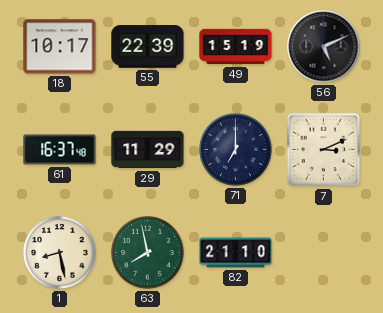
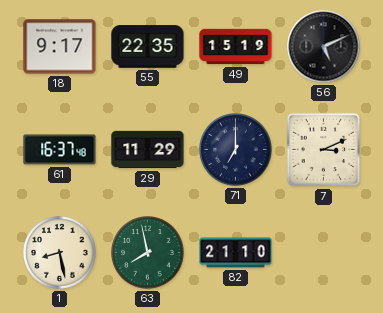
18: 10:17 -> 9:17 (60, 47)
55: 22:39 -> 22:35 (148, 47)
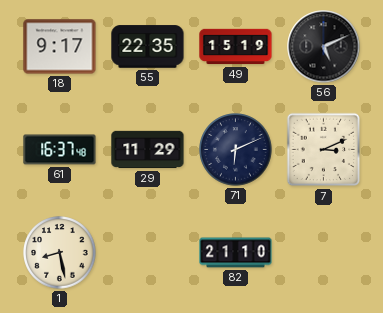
71: 7:00 -> 6:11 (236, 150)
63: 7:58 -> none (148, 253)
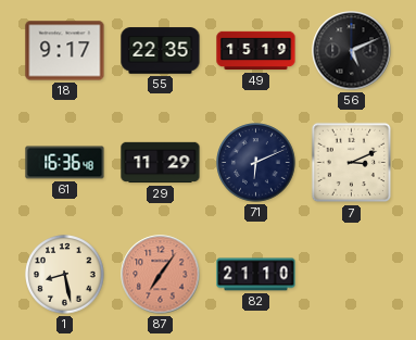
61: 16:37 -> 16:36 (65, 163)
87: none -> 7:06 (161, 275)
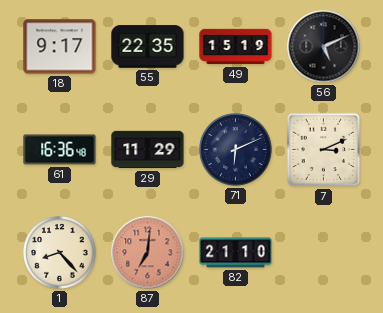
1: 8:28 -> 8:23 (60, 253)
87: 7:06 -> 7:01 (148, 253)
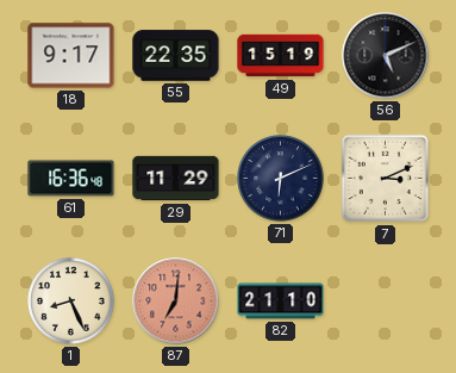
1: 8:23 -> 8:26 (71, 301)
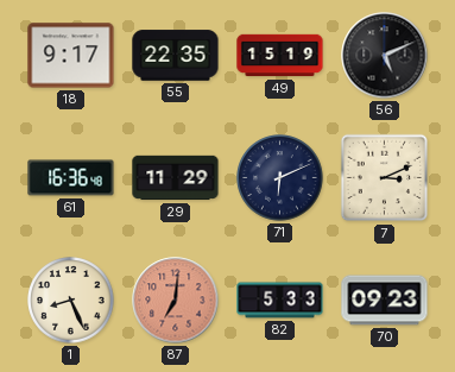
82: 21:10 -> 5:33 (280, 301)
70: none -> 09:23 (385, 301)
